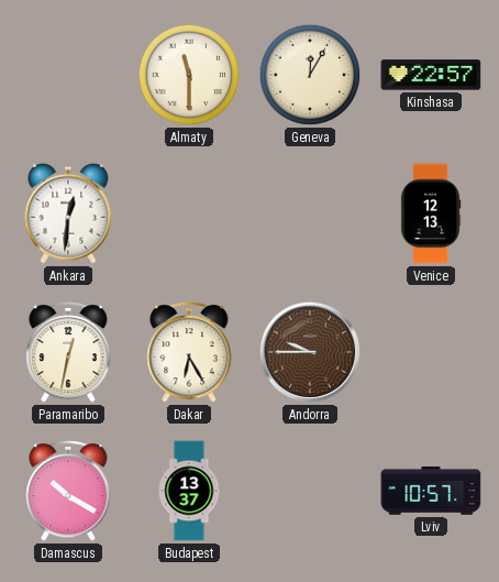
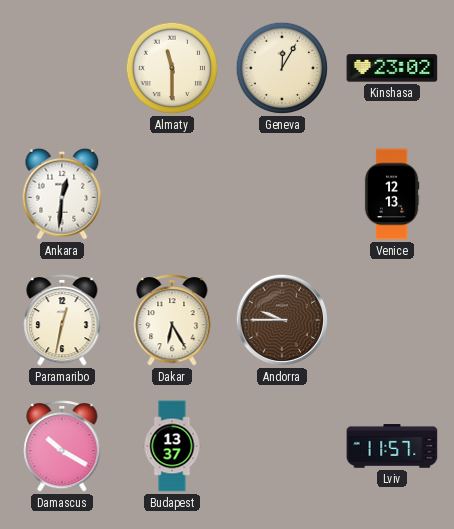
Kinshasa: 22:57 -> 23:02 (392, 68)
Lviv: 10:57 -> 11:57 (392, 446)
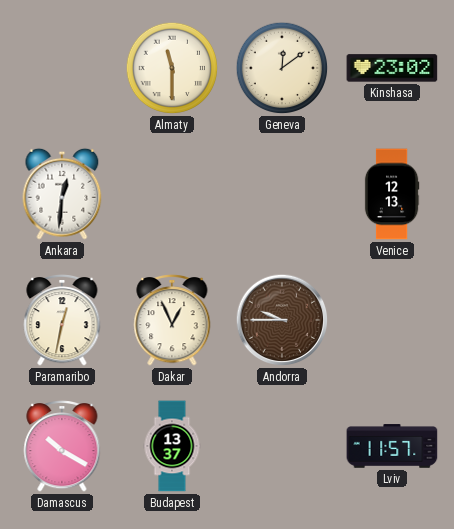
Geneva: 12:05 -> 12:09 (282, 68)
Dakar: 6:25 -> 12:56 (172, 320)
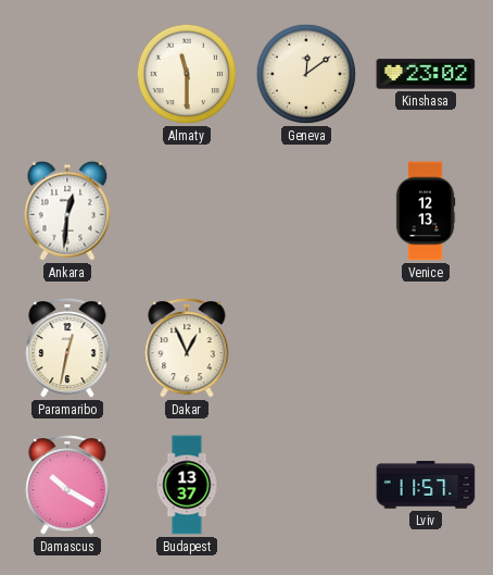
Andorra: 9:45 -> none (282, 320)
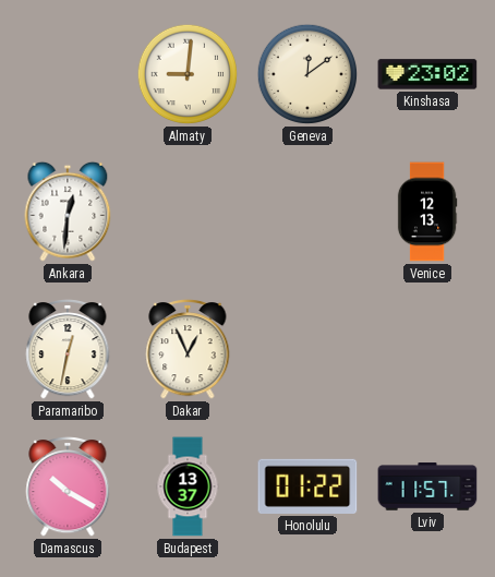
Almaty: 11:30 -> 9:01 (188, 74)
Honolulu: none -> 01:22 (307, 486)
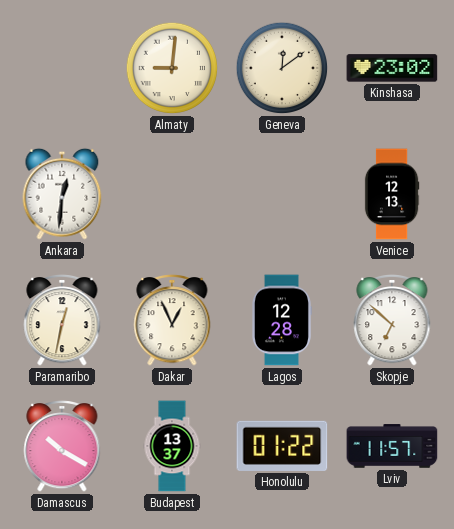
Lagos: none -> 12:28 (282, 320)
Skopje: none -> 6:52 (392, 320)
